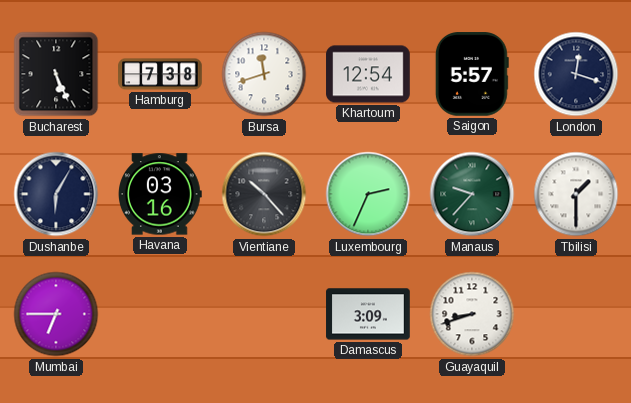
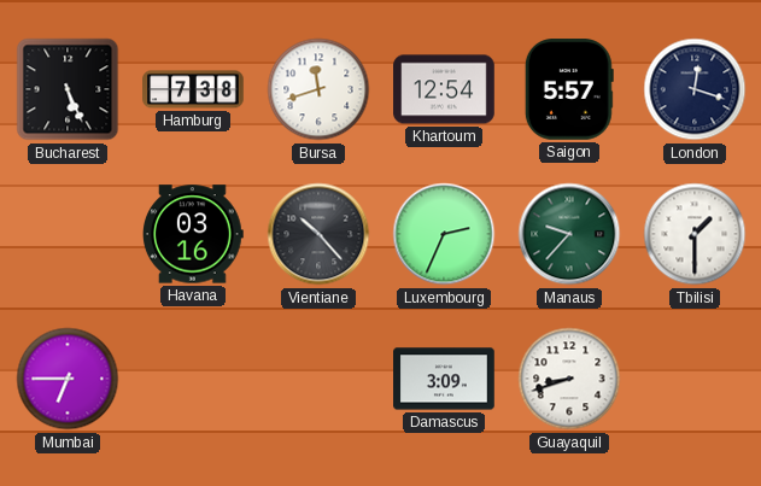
Dushanbe: 6:05 -> none (56, 194)
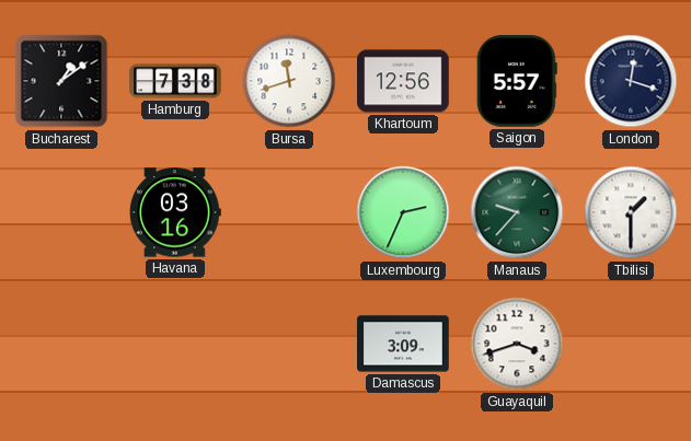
Bucharest: 5:26 -> 1:09 (61, 81)
Khartoum: 12:54 -> 12:56 (403, 81)
Vientiane: 10:23 -> none (318, 234)
Mumbai: 6:45 -> none (68, 379)
Guayaquil: 8:42 -> 3:42 (517, 344)
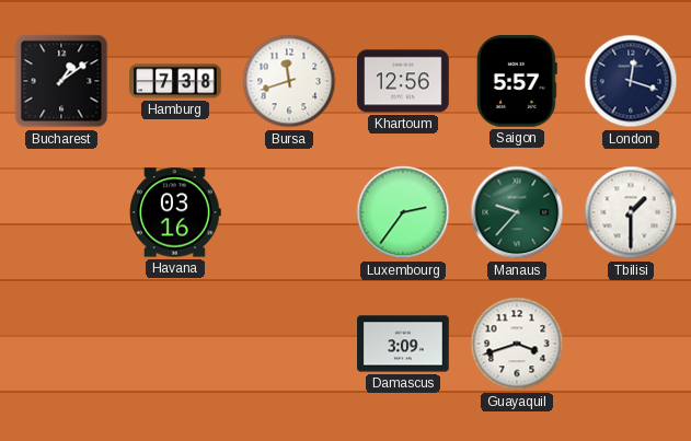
Luxembourg: 2:34 -> 2:36 (403, 212)
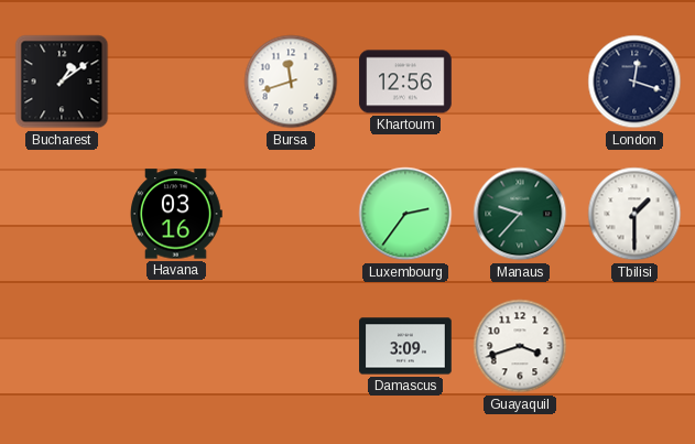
Hamburg: 7:38 -> none (175, 81)
Saigon: 5:57 -> none (517, 81)
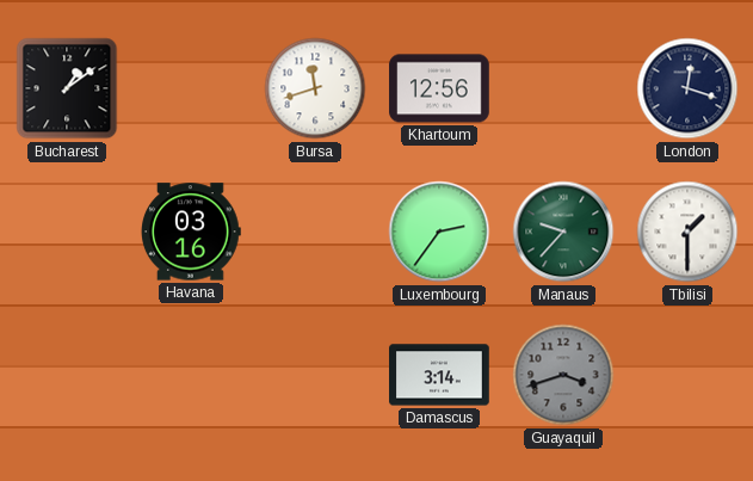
Damascus: 3:09 -> 3:14 (439, 375)
Guayaquil dial: white -> grey (563, 375)
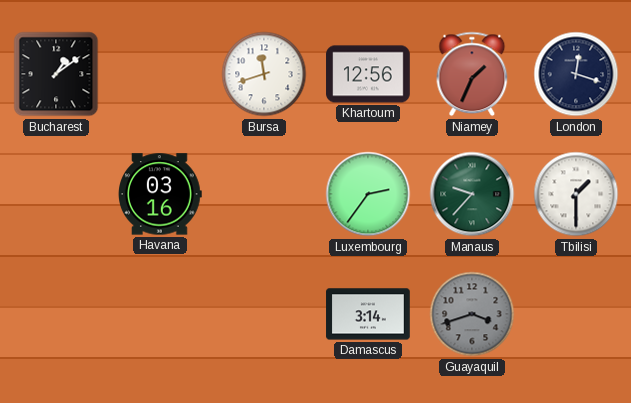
Niamey: none -> 1:34 (472, 74)
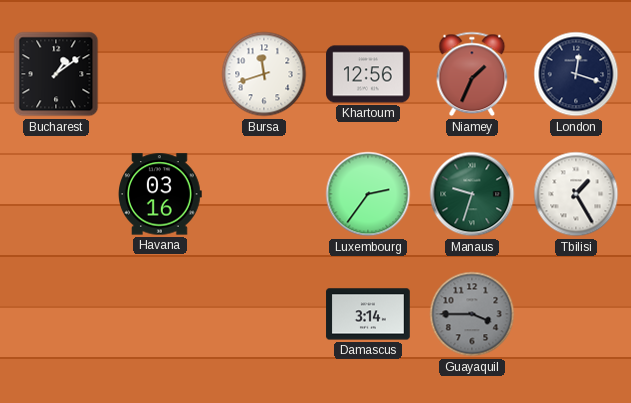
Manaus: 9:37 -> 9:33 (472, 194)
Tbilisi: 1:30 -> 1:25 (576, 194)
Guayaquil: 3:42 -> 3:45 (472, 314)
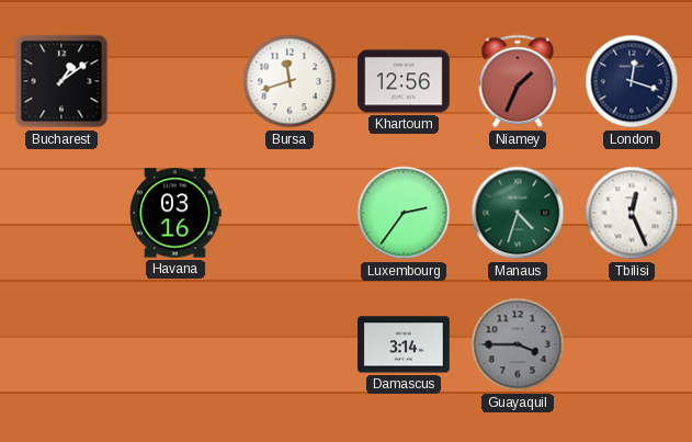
Manaus: 9:33 -> 4:33 (518, 213)
Tbilisi: 1:25 -> 12:26 (632, 213)
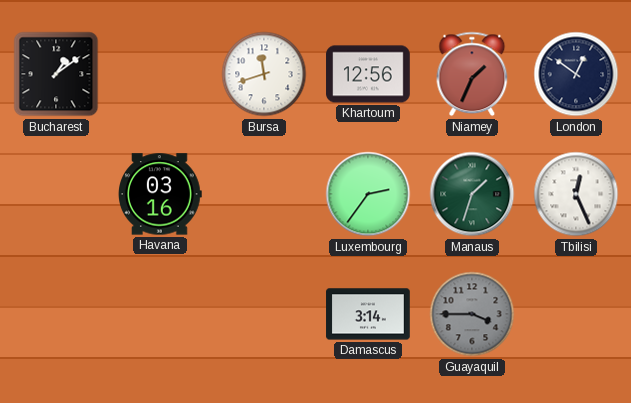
London: 12:18 -> 12:51 (576, 74)
Manaus: 4:33 -> 1:33 (472, 194)
